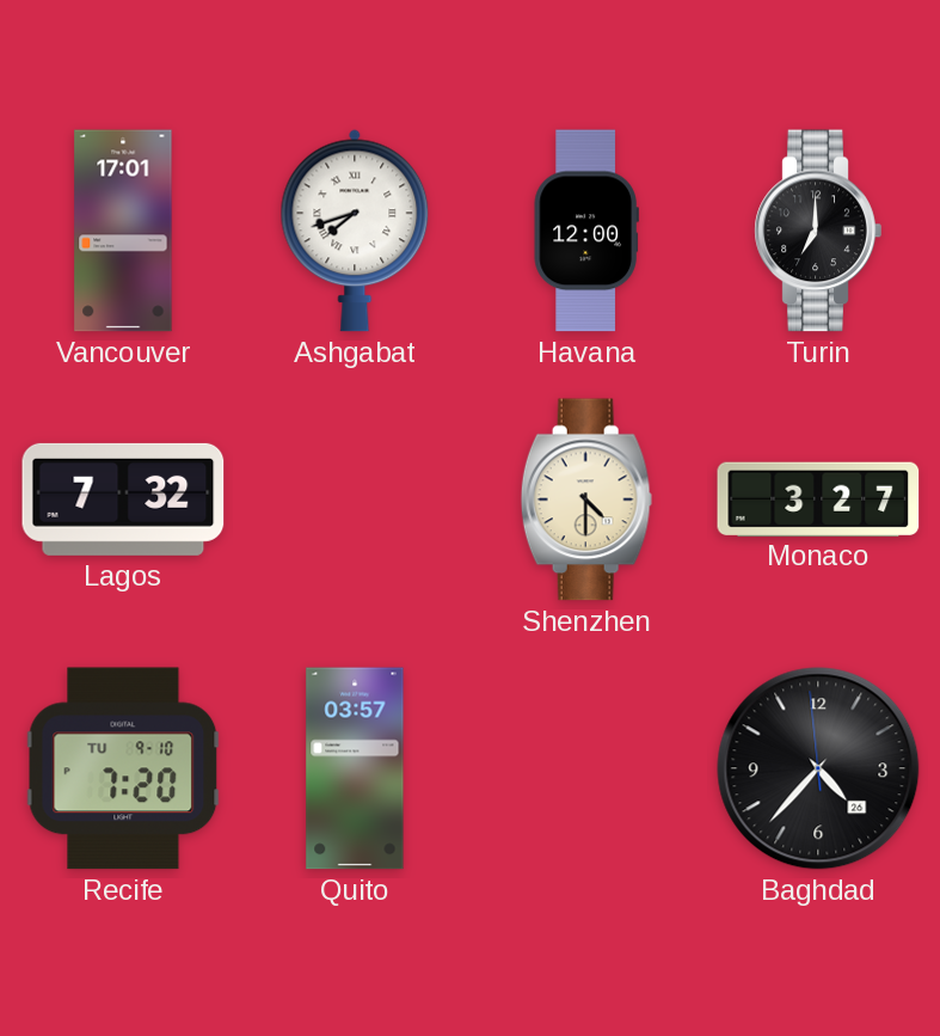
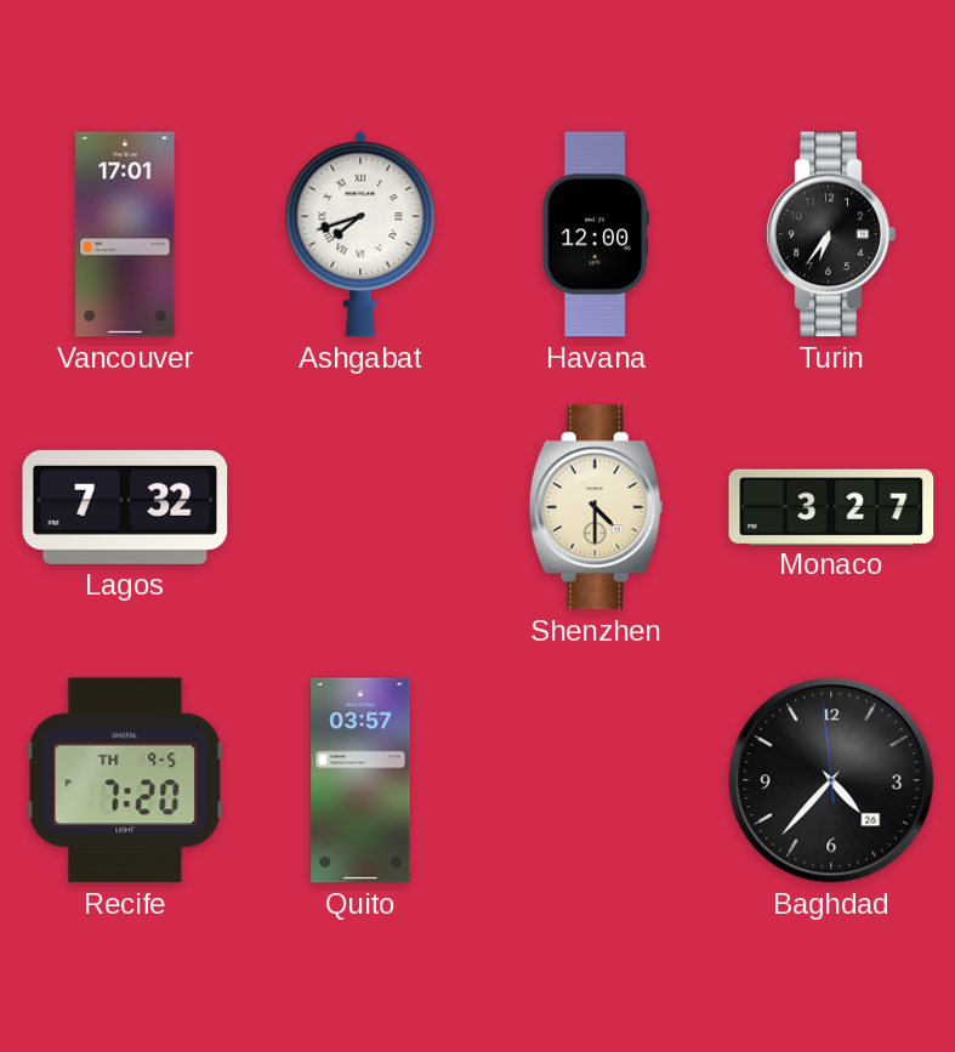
Turin: 7:00 -> 6:36 (831, 234)
Recife date: TU 9-10 -> TH 9-5 (125, 780)
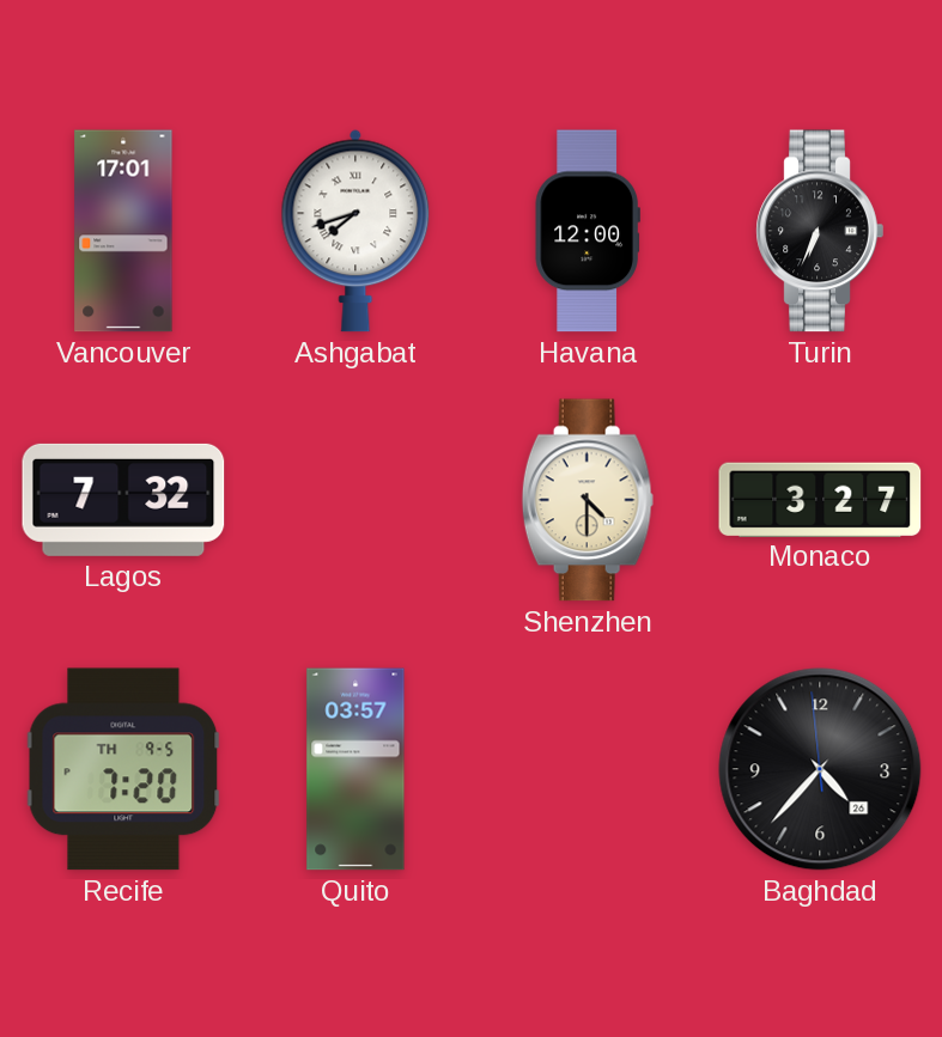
Turin: 6:36 -> 6:34 (820, 231)
